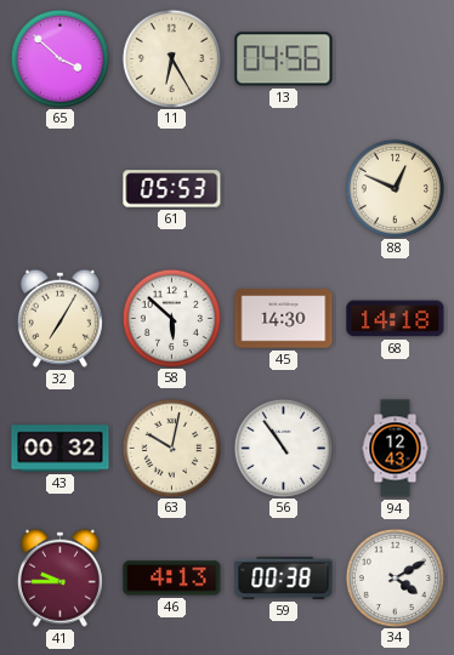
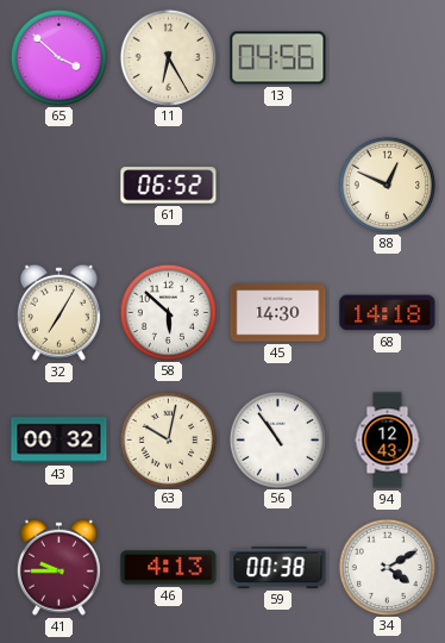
61: 05:53 -> 06:52 (169, 186)
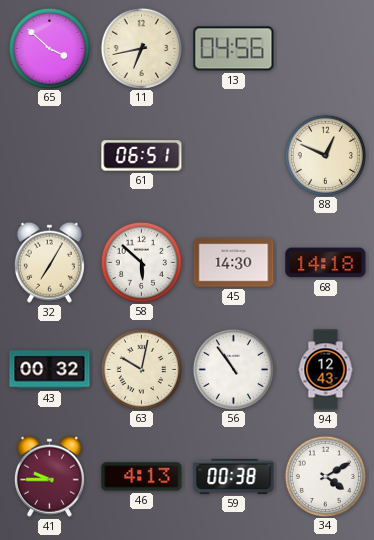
11: 6:25 -> 6:43 (141, 48)
61: 06:52 -> 06:51 (142, 156)
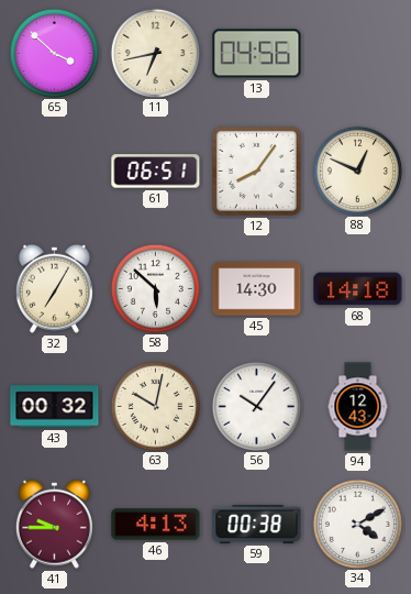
12: none -> 8:06 (256, 170)
56: 10:54 -> 10:06 (256, 406)
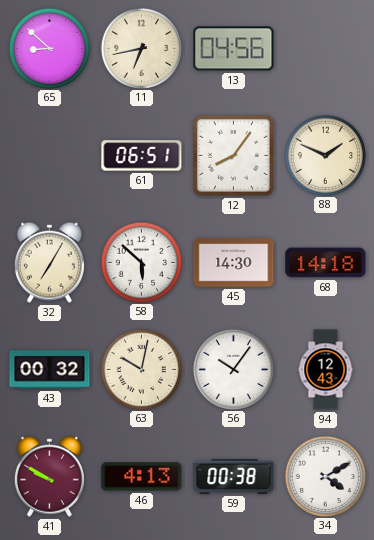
65: 3:52 -> 8:52 (49, 48)
88: 12:49 -> 1:49 (325, 155)
41: 9:45 -> 9:50 (49, 476)
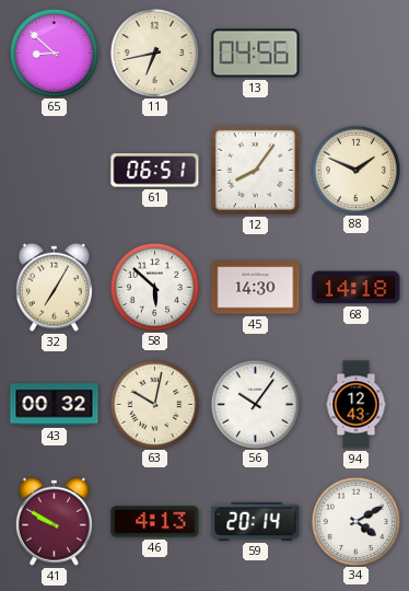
59: 00:38 -> 20:14 (256, 521)
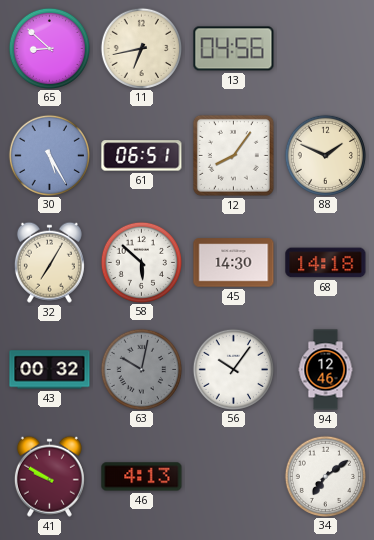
30: none -> 5:25 (49, 155)
63 dial: cream -> grey (141, 369)
94: 12:43 -> 12:46 (326, 370)
59: 20:14 -> none (256, 521)
34: 4:10 -> 7:09 (325, 476)
